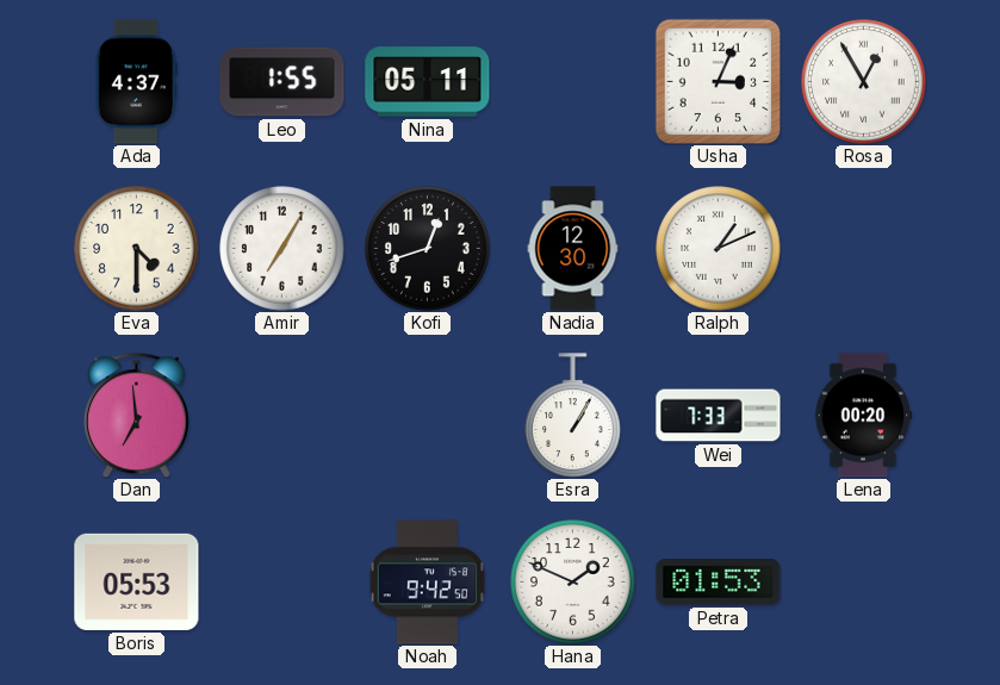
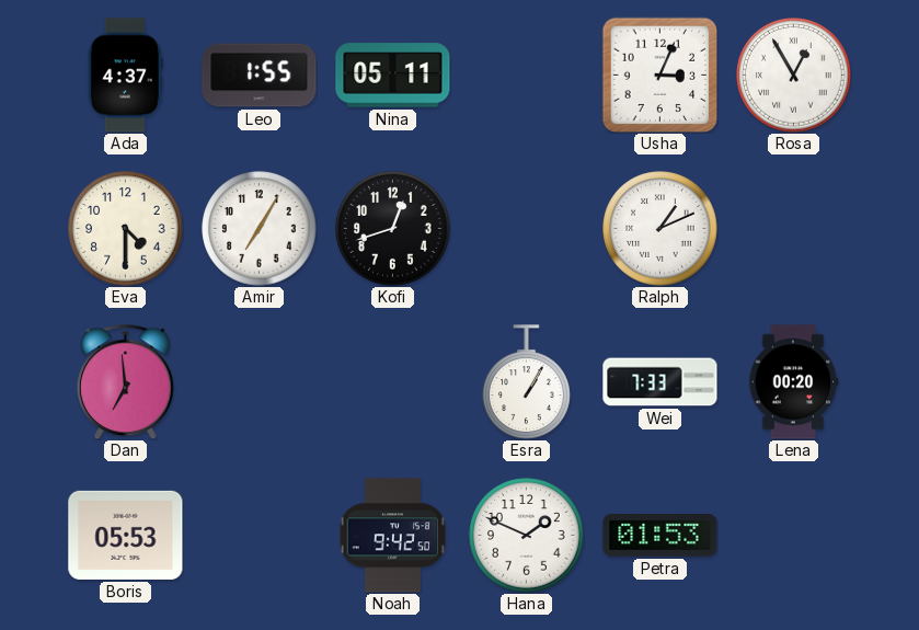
Nadia: 12:30 -> none (573, 249)
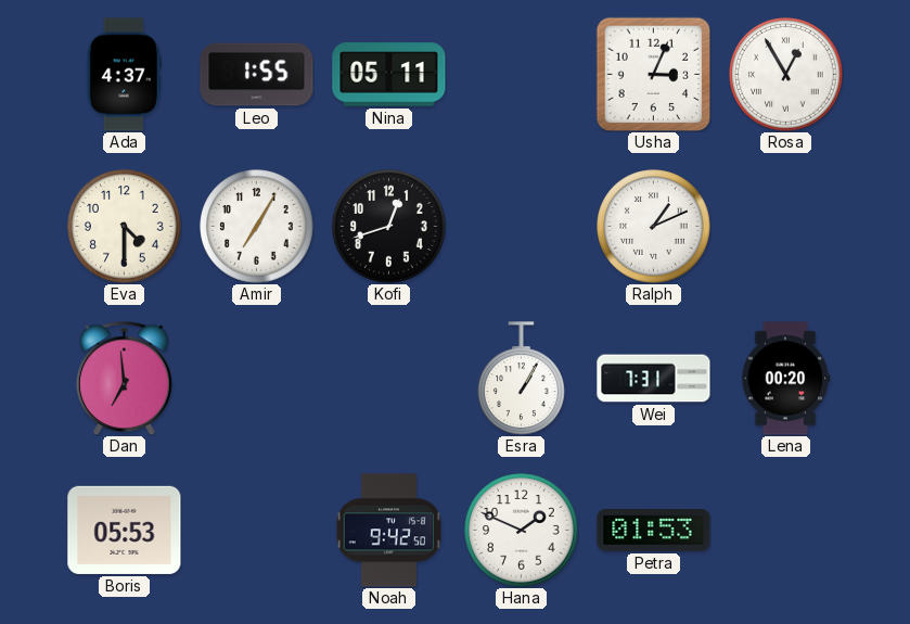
Wei: 7:33 -> 7:31 (654, 379)
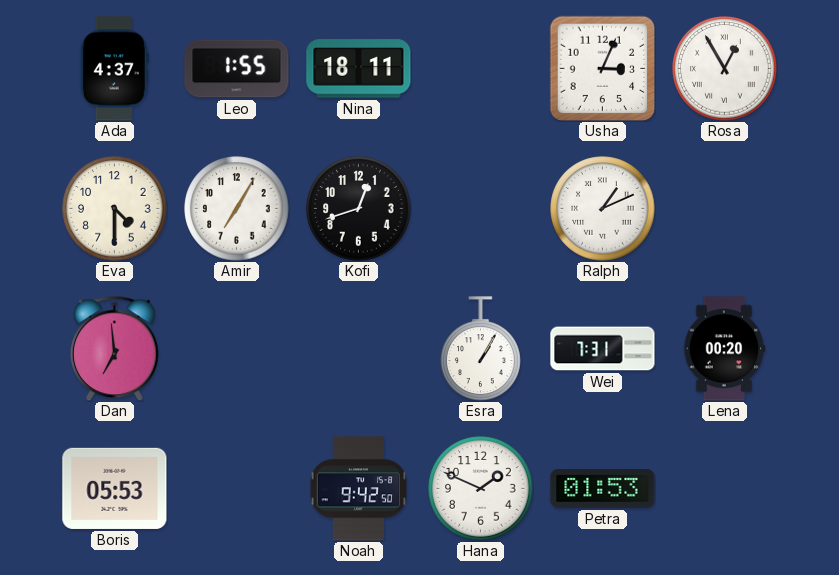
Nina: 05:11 -> 18:11 (359, 69)
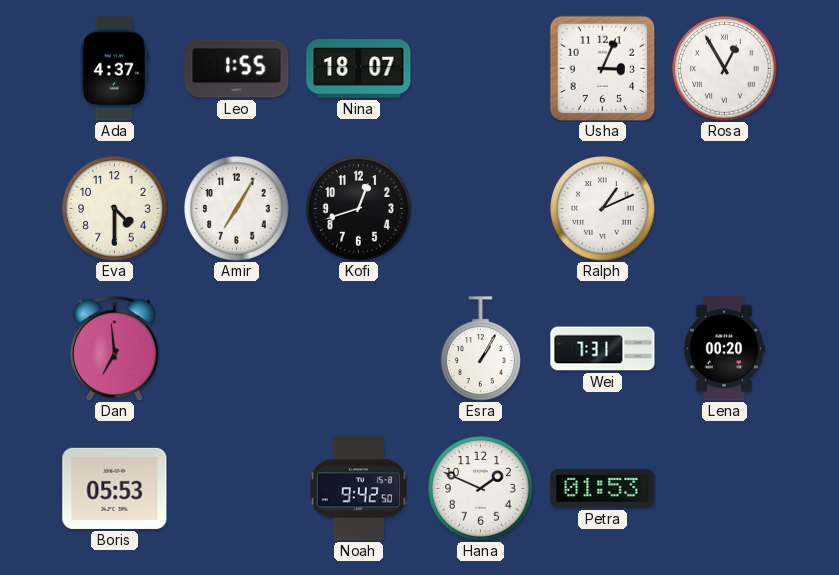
Nina: 18:11 -> 18:07 (359, 69)
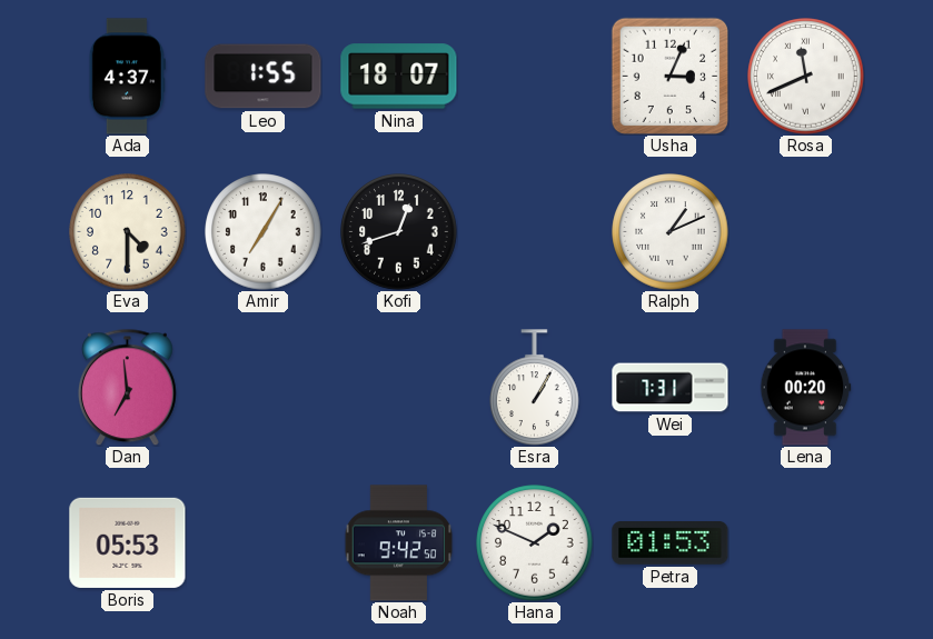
Rosa: 12:55 -> 11:41 (806, 77)
